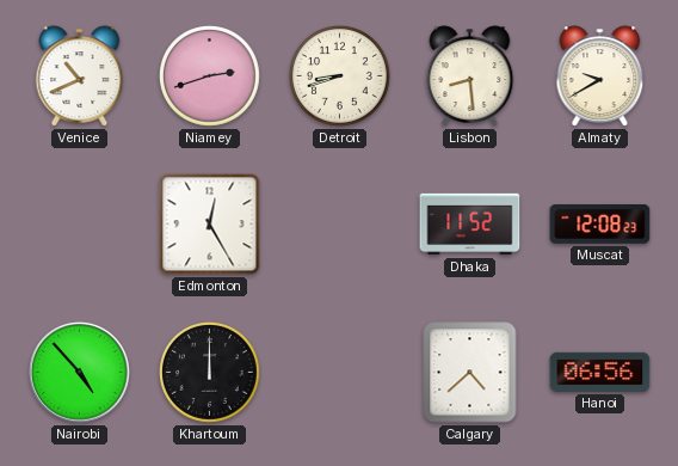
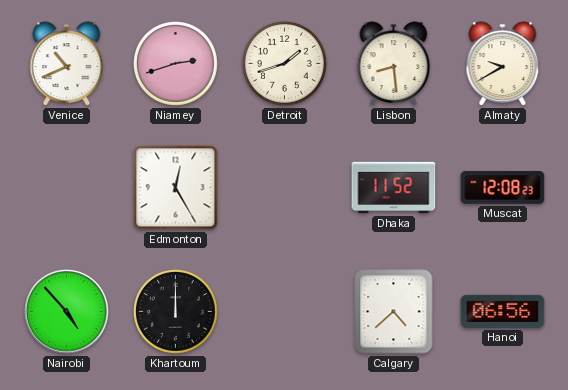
Detroit: 8:42 -> 1:42 (285, 64)
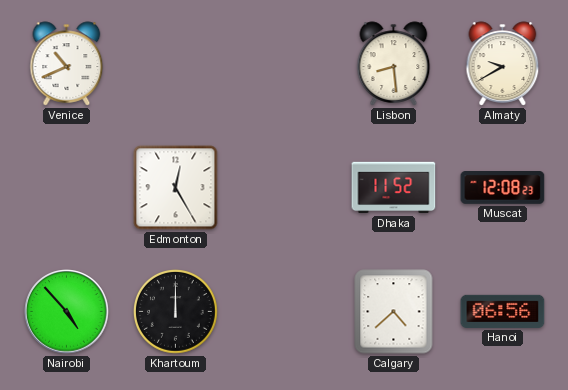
Niamey: 2:42 -> none (176, 64)
Detroit: 1:42 -> none (285, 64)
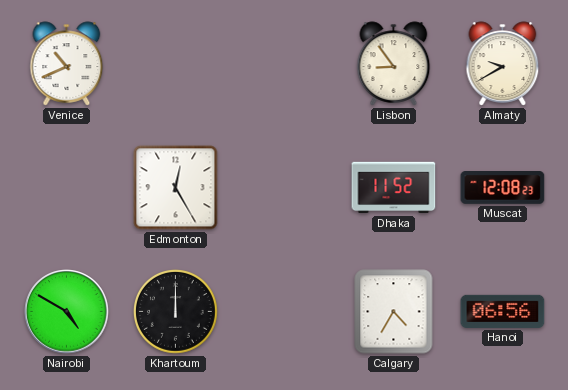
Lisbon: 8:29 -> 8:54 (394, 64)
Nairobi: 4:53 -> 4:50 (67, 312)
Calgary: 4:38 -> 4:35 (394, 312)
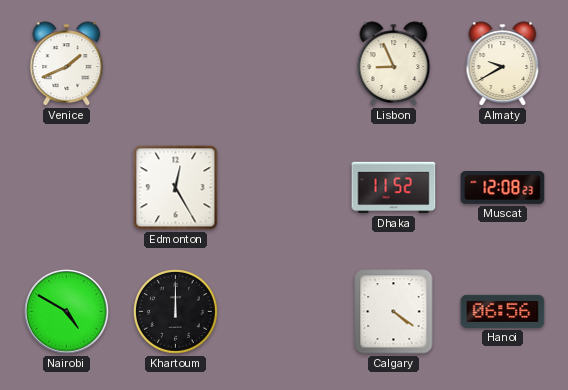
Venice: 10:41 -> 1:41 (67, 64)
Lisbon: 8:54 -> 8:56 (394, 64)
Calgary: 4:35 -> 4:21 (394, 312)
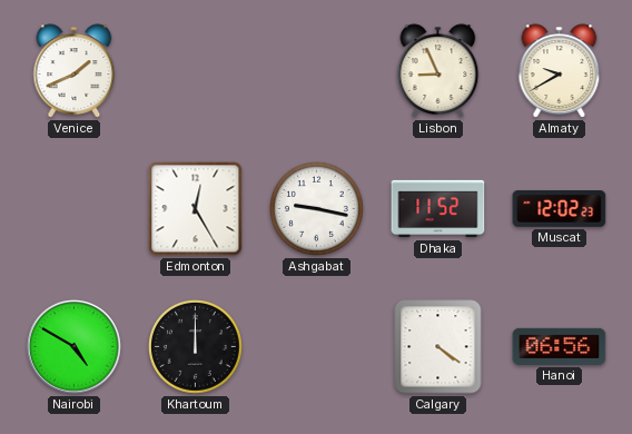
Ashgabat: none -> 9:17 (317, 209)
Muscat: 12:08 -> 12:02 (560, 209)
